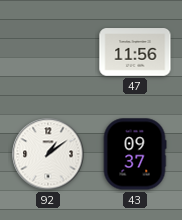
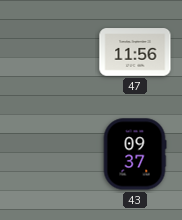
92: 1:09 -> none (48, 154)
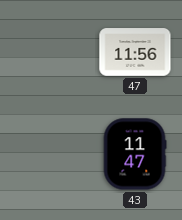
43: 09:37 -> 11:47 (135, 154)
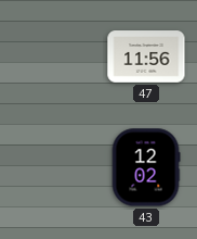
43: 11:47 -> 12:02 (146, 167)
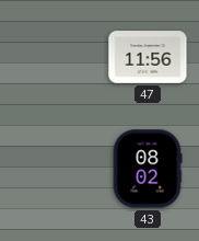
43: 12:02 -> 08:02 (148, 169)
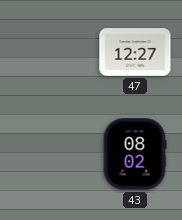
47: 11:56 -> 12:27 (135, 52)
